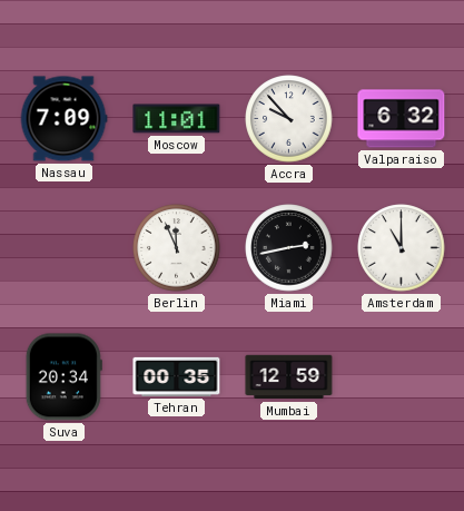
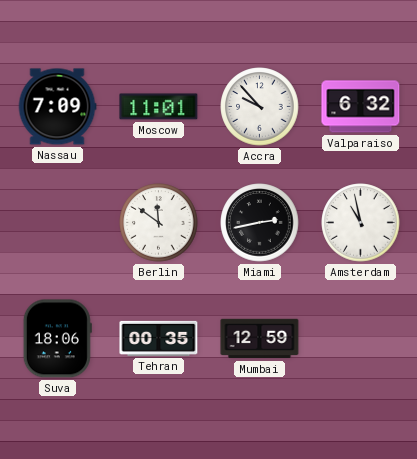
Berlin: 11:56 -> 11:51 (159, 223)
Amsterdam: 11:00 -> 10:58 (361, 223)
Suva: 20:34 -> 18:06 (57, 339)
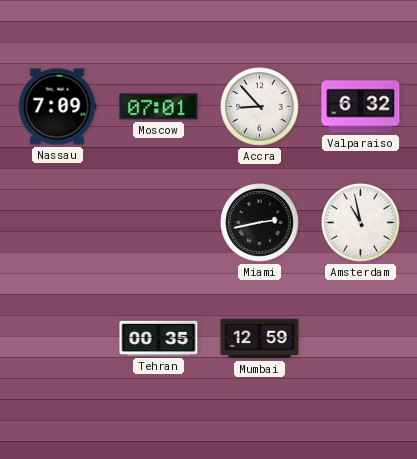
Moscow: 11:01 -> 07:01 (159, 107)
Accra: 9:53 -> 8:53 (260, 107)
Berlin: 11:51 -> none (159, 223)
Suva: 18:06 -> none (57, 339)
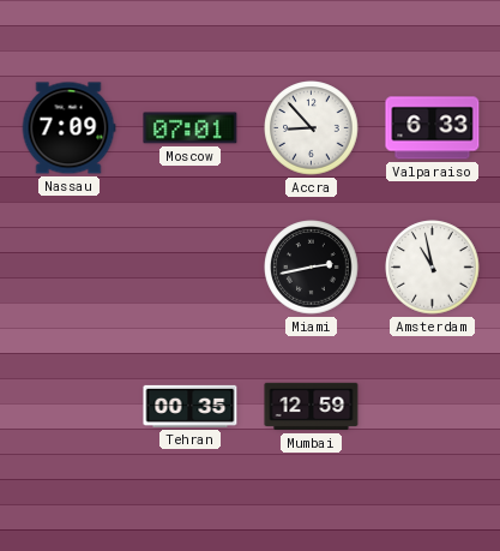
Valparaiso: 6:32 -> 6:33 (433, 128)
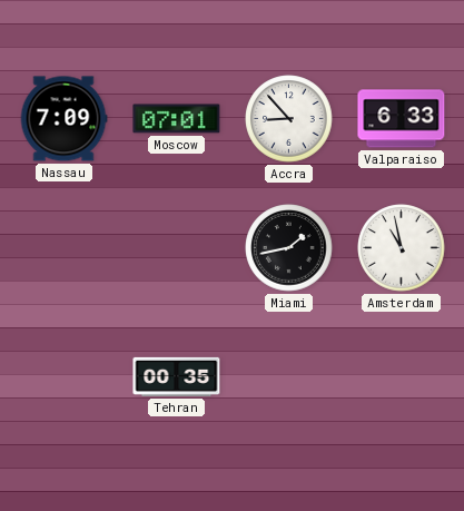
Miami: 2:43 -> 1:43 (289, 248)
Mumbai: 12:59 -> none (312, 407)
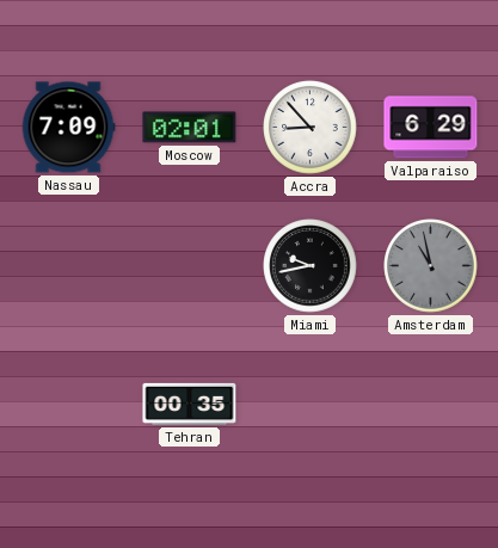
Moscow: 07:01 -> 02:01 (190, 128)
Valparaiso: 6:33 -> 6:29 (431, 128)
Miami: 1:43 -> 9:43 (311, 266)
Amsterdam dial: white -> grey (431, 266)
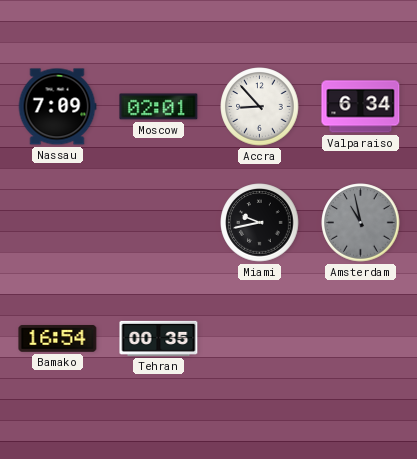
Valparaiso: 6:29 -> 6:34 (361, 107)
Bamako: none -> 16:54 (58, 338)
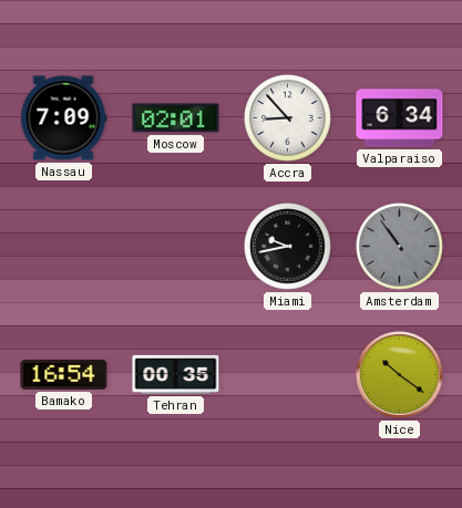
Amsterdam: 10:58 -> 10:54 (400, 247)
Nice: none -> 10:21 (400, 375)
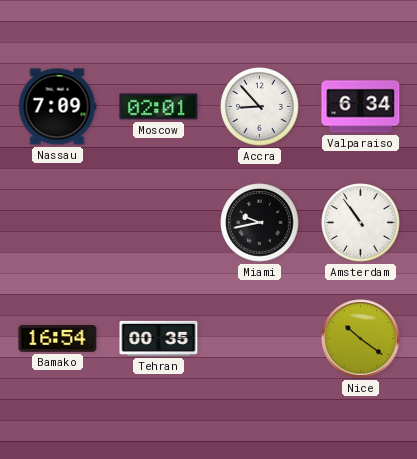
Amsterdam dial: grey -> white (361, 223)
